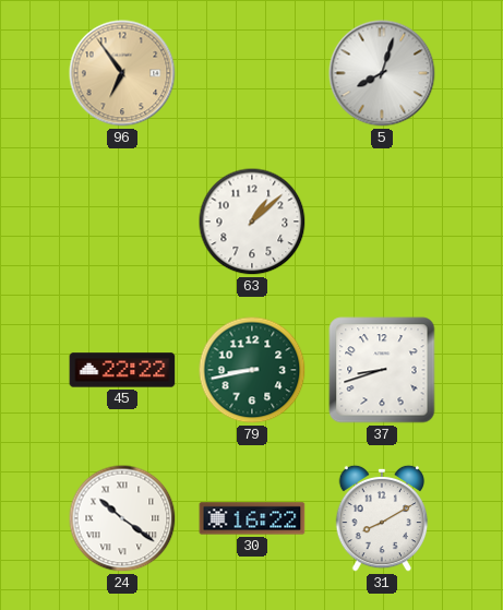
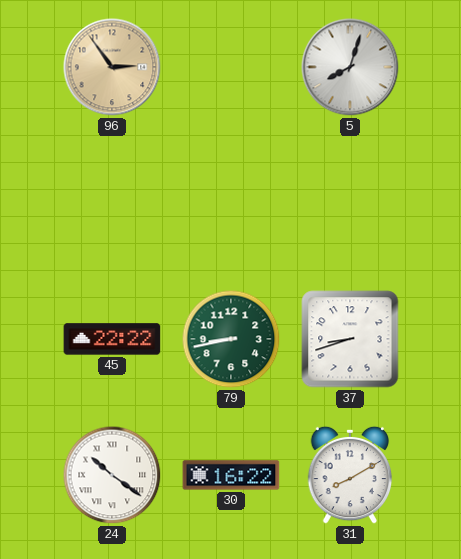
96: 6:54 -> 2:54 (112, 67)
63: 1:08 -> none (252, 222)
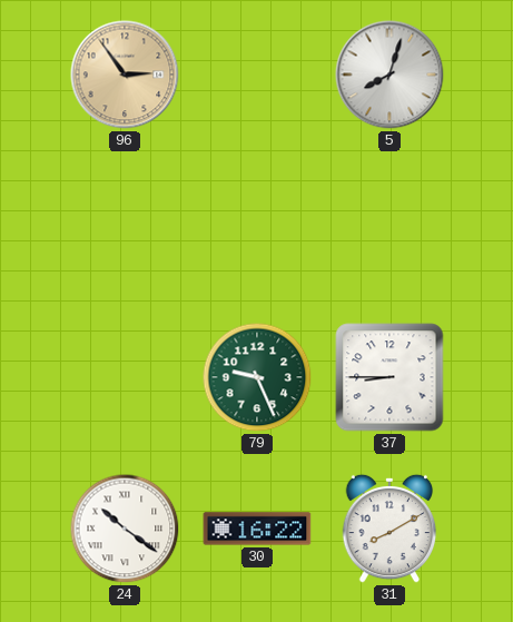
45: 22:22 -> none (112, 339)
79: 8:43 -> 9:26 (257, 377)
37: 8:42 -> 8:45 (389, 377)
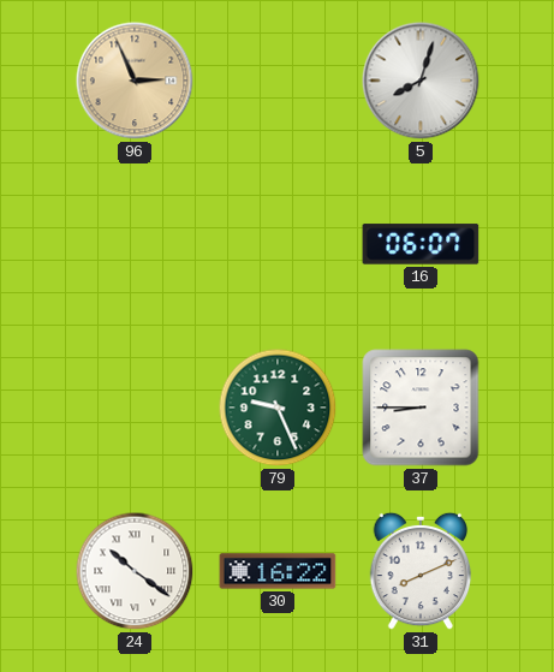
96: 2:54 -> 2:56 (135, 81)
16: none -> 06:07 (421, 244)
31: 8:10 -> 8:11 (421, 571)
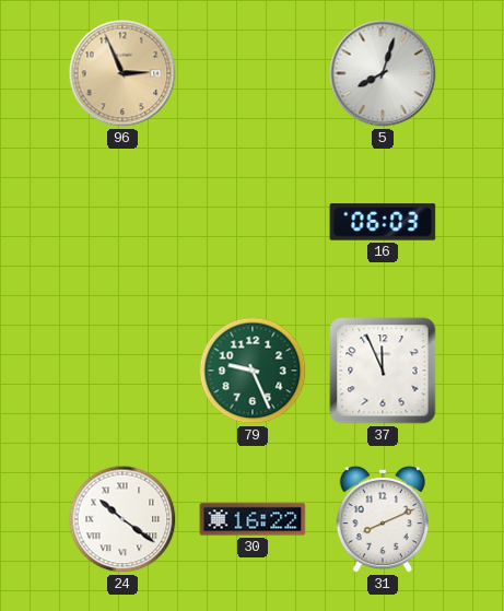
16: 06:07 -> 06:03 (383, 222)
37: 8:45 -> 11:56 (383, 371)
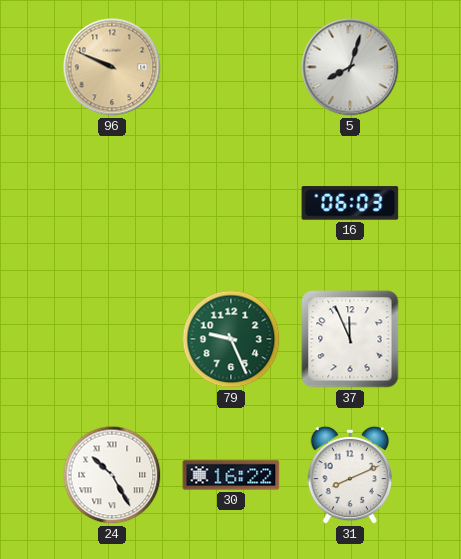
96: 2:56 -> 9:49 (112, 67)
24: 10:21 -> 10:25 (112, 475)
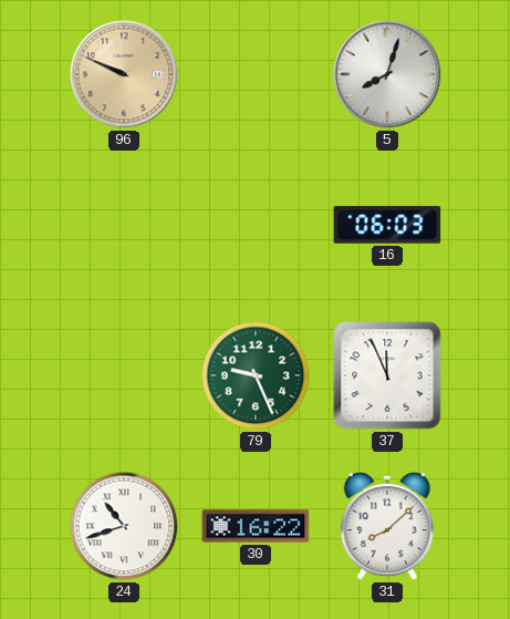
24: 10:25 -> 10:42 (124, 526)
31: 8:11 -> 8:08 (387, 526)
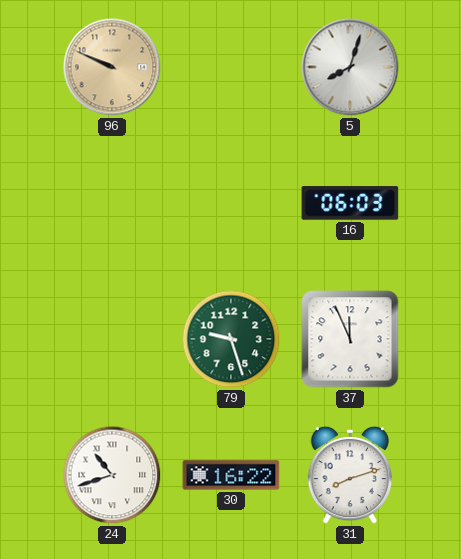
79: 9:26 -> 9:27 (231, 339)
31: 8:08 -> 8:12 (350, 475)
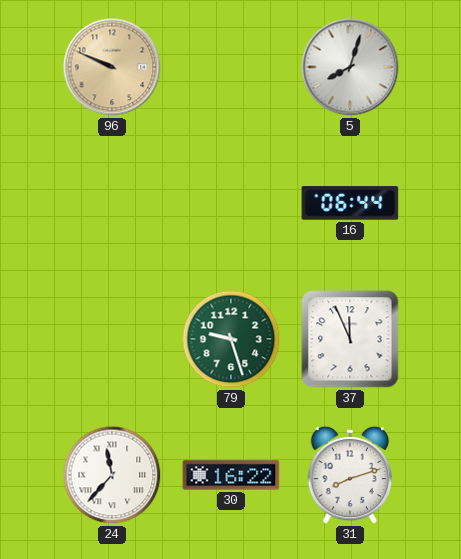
16: 06:03 -> 06:44 (350, 203)
24: 10:42 -> 11:37 (112, 475)
